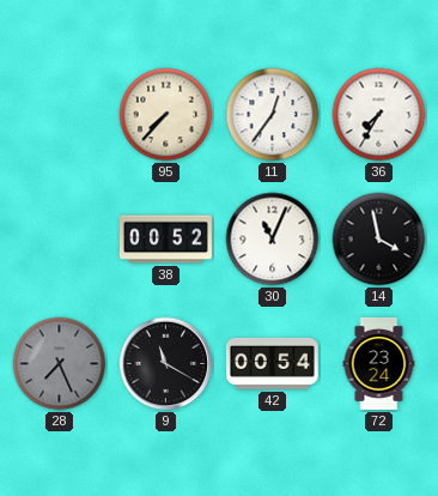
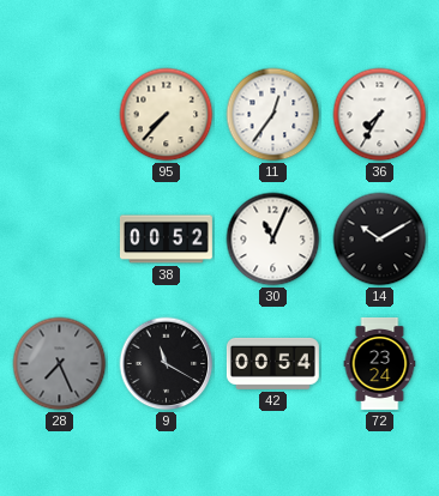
14: 3:58 -> 10:10 (380, 240)
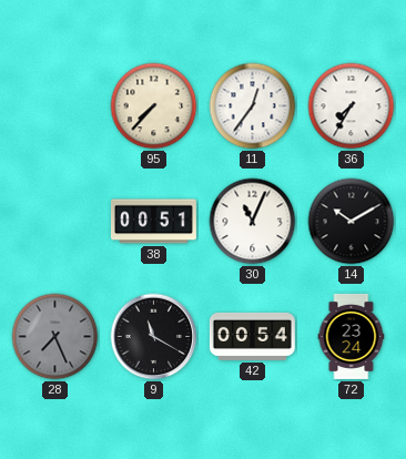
38: 00:52 -> 00:51 (153, 222)
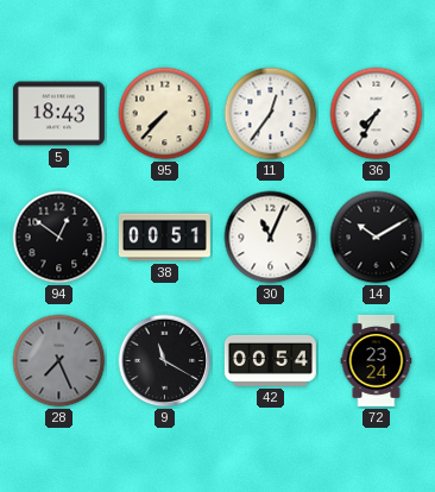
5: none -> 18:43 (58, 114)
94: none -> 12:51 (59, 238)
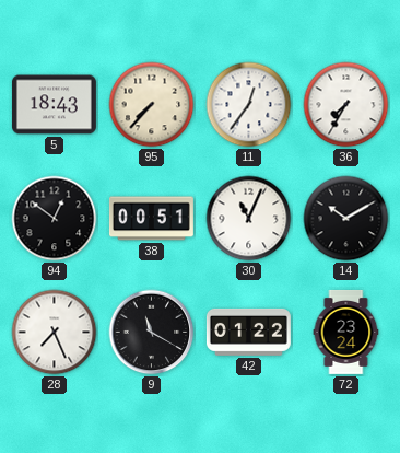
28 dial: grey -> white (55, 333)
42: 00:54 -> 01:22 (248, 332)
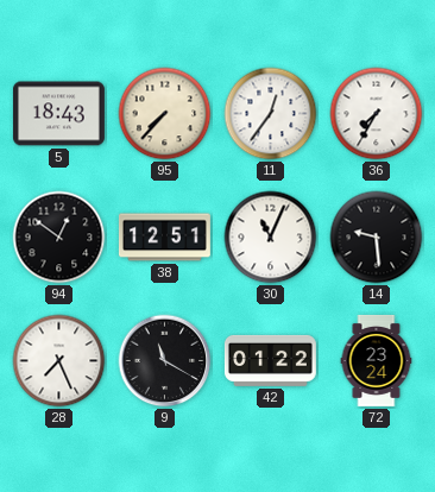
38: 00:51 -> 12:51 (164, 238)
14: 10:10 -> 9:29 (377, 238)
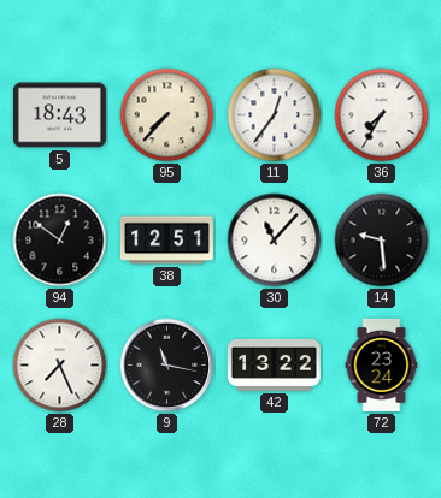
30: 11:04 -> 11:07 (275, 241)
9: 11:20 -> 11:17 (167, 366)
42: 01:22 -> 13:22 (274, 364)
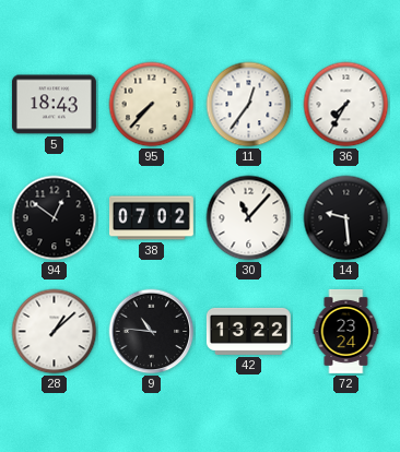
38: 12:51 -> 07:02 (151, 218)
28: 7:26 -> 1:08 (55, 332)
9: 11:17 -> 10:46 (152, 332)
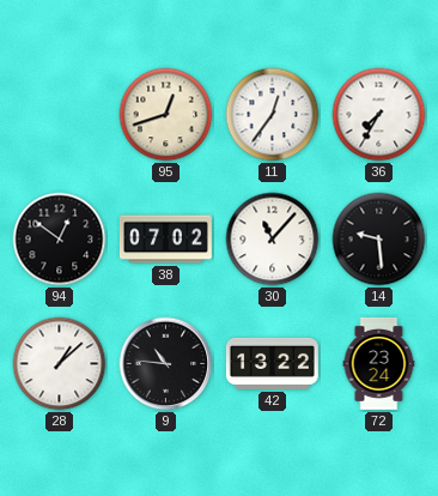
5: 18:43 -> none (54, 105)
95: 7:37 -> 12:42 (166, 115)
